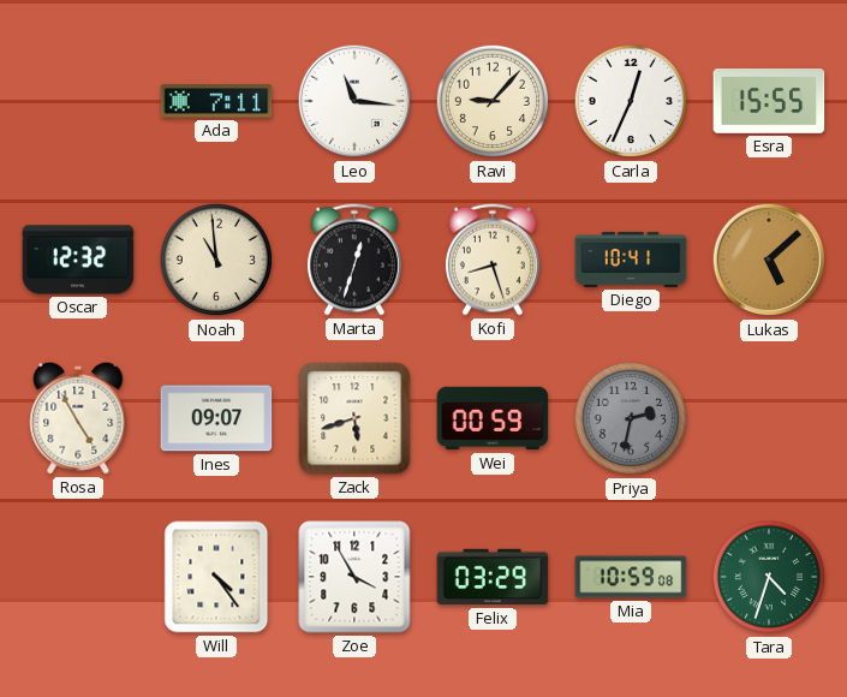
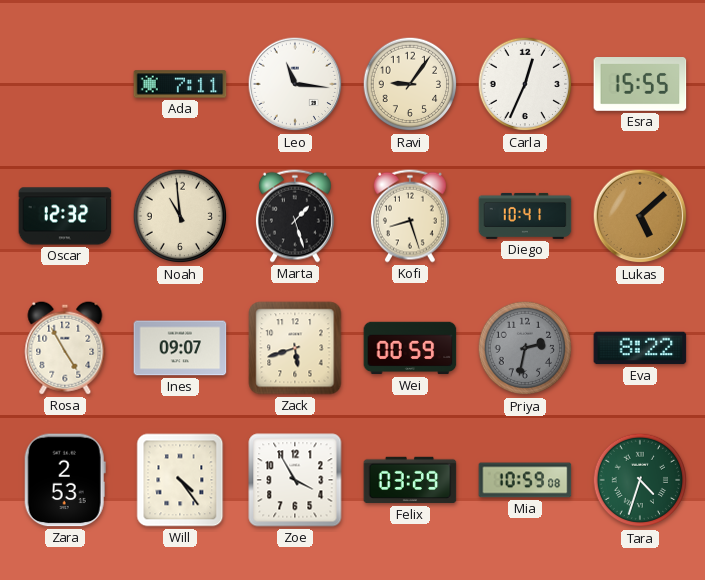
Ravi: 9:07 -> 9:06 (410, 84)
Marta: 12:33 -> 1:27 (295, 216)
Eva: none -> 8:22 (640, 348)
Zara: none -> 2:53 (65, 480)
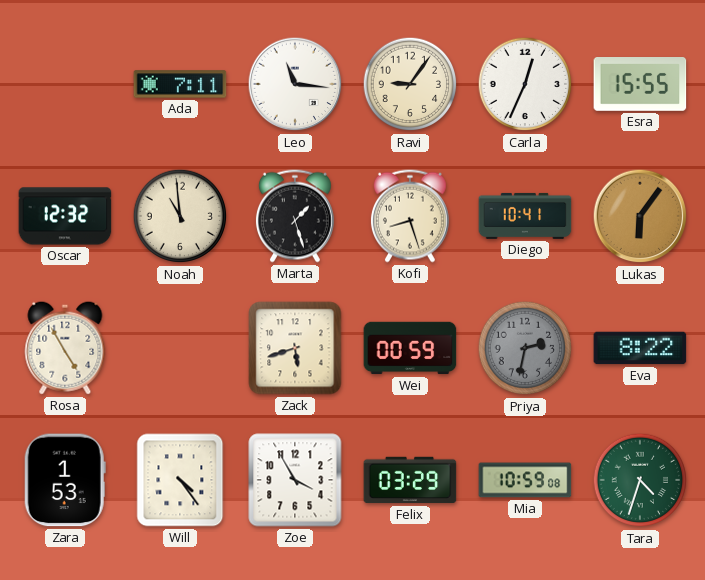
Lukas: 5:08 -> 6:06 (640, 216)
Ines: 09:07 -> none (180, 348)
Zara: 2:53 -> 1:53 (65, 480)
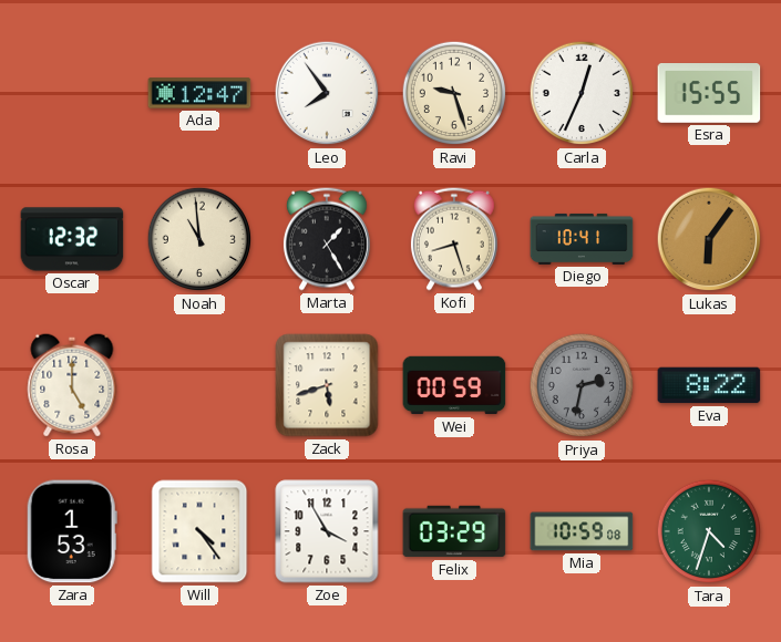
Ada: 7:11 -> 12:47 (199, 93)
Leo: 11:16 -> 7:54 (327, 93)
Ravi: 9:06 -> 9:27 (454, 93)
Marta: 1:27 -> 1:25 (327, 239)
Rosa: 4:55 -> 5:00 (72, 385)
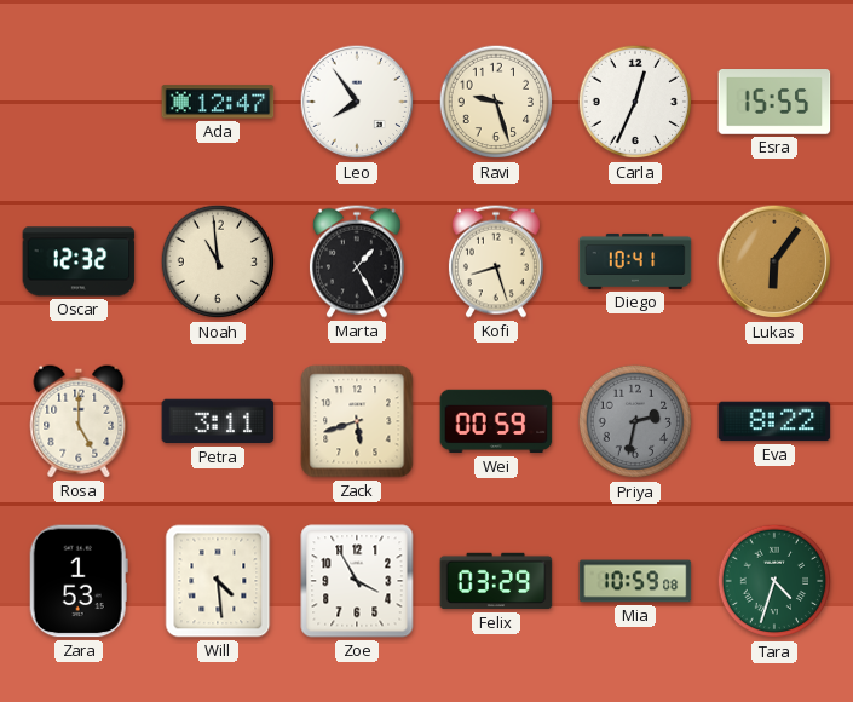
Petra: none -> 3:11 (218, 421)
Will: 4:24 -> 4:29 (218, 581)
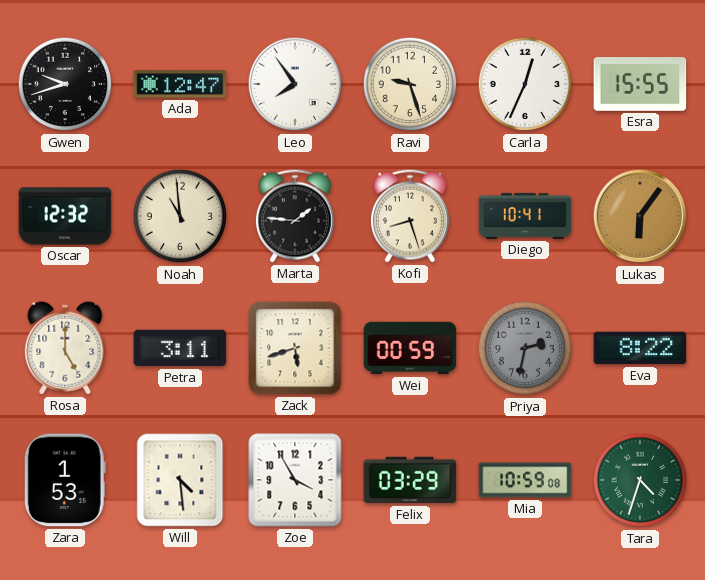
Gwen: none -> 9:42 (65, 84)
Marta: 1:25 -> 1:46 (295, 216)
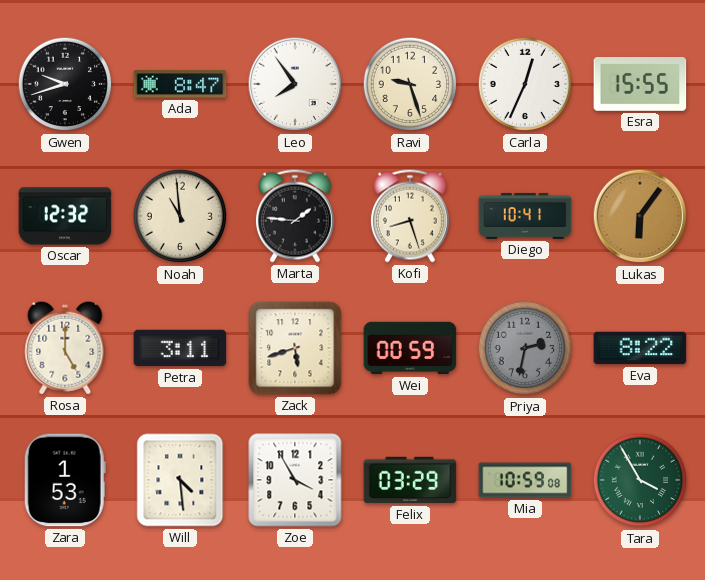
Ada: 12:47 -> 8:47 (180, 84)
Tara: 4:33 -> 3:55 (640, 480)
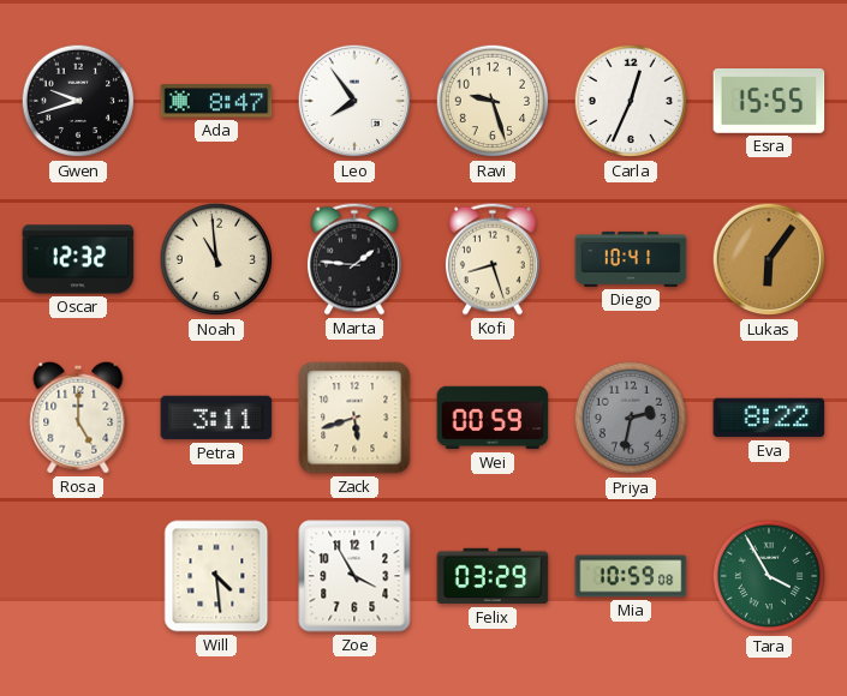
Zara: 1:53 -> none (65, 480)
